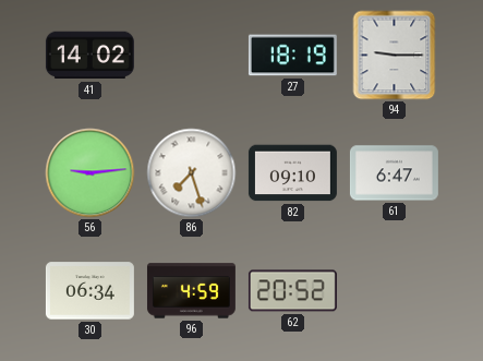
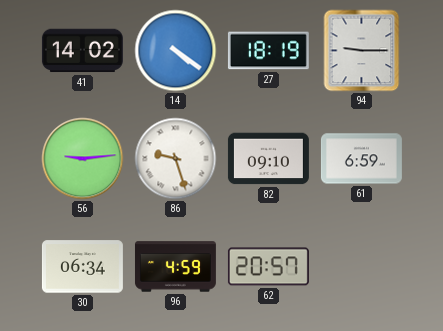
14: none -> 4:21 (176, 51)
86: 7:27 -> 9:27 (176, 159)
61: 6:47 -> 6:59 (361, 159)
62: 20:52 -> 20:57 (268, 267)
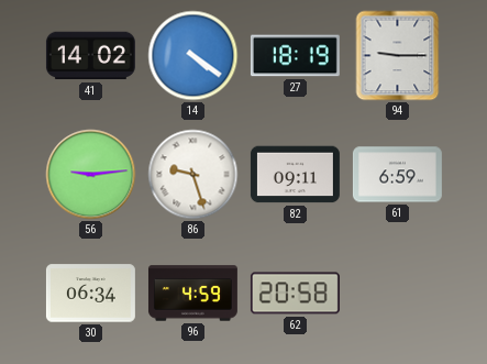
82: 09:10 -> 09:11 (295, 175)
62: 20:57 -> 20:58 (295, 294)
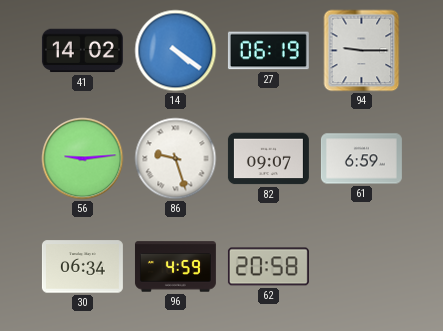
27: 18:19 -> 06:19 (268, 51)
82: 09:11 -> 09:07 (268, 159)
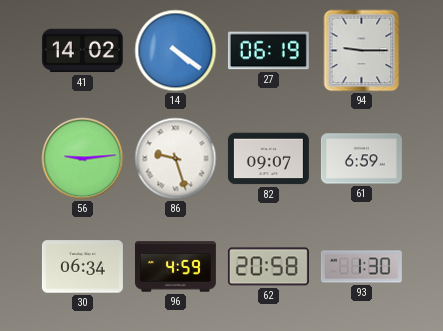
93: none -> 1:30 (361, 267)
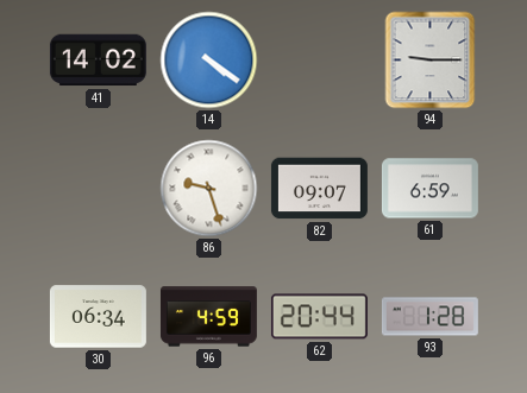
27: 06:19 -> none (268, 51)
56: 9:14 -> none (83, 159)
62: 20:58 -> 20:44 (319, 317)
93: 1:30 -> 1:28 (429, 317)
